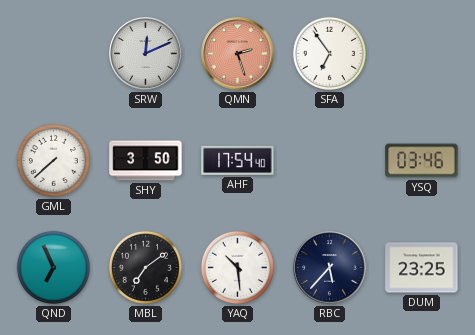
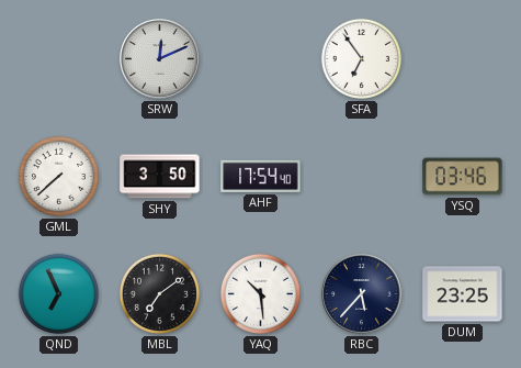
QMN: 2:27 -> none (238, 54)
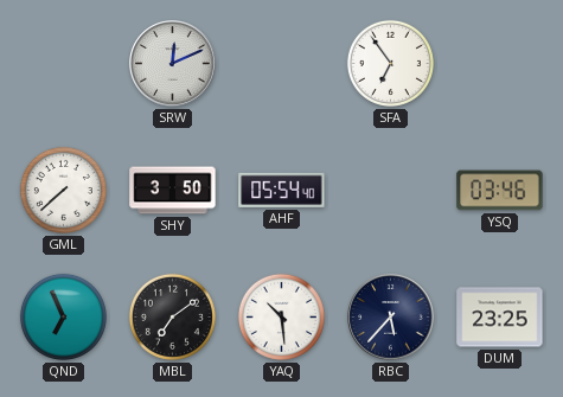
AHF: 17:54 -> 05:54 (282, 190)
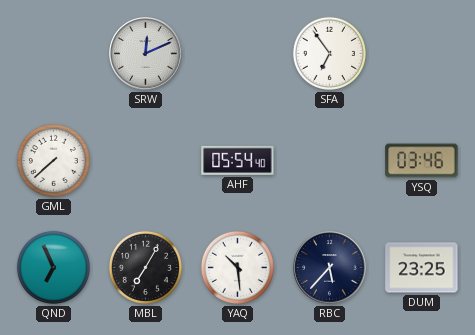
SHY: 3:50 -> none (173, 191)
MBL: 7:09 -> 7:05 (145, 267)
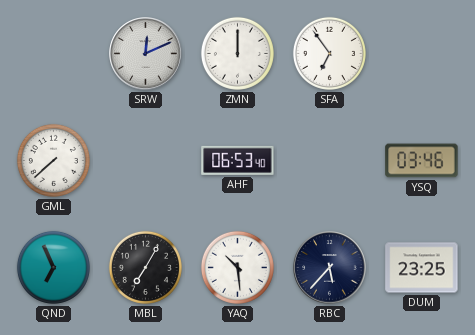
ZMN: none -> 12:00 (237, 53)
AHF: 05:54 -> 06:53 (238, 160)
